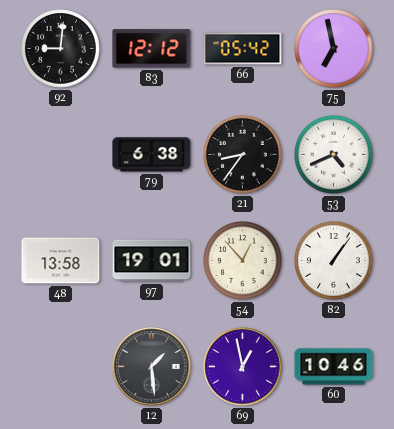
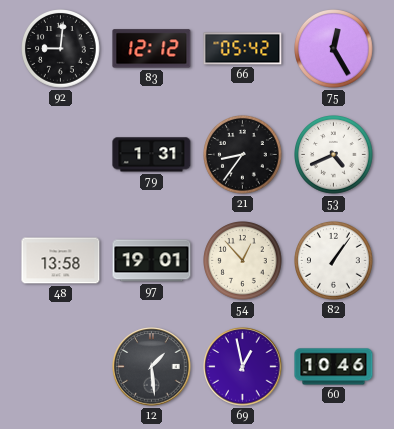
75: 6:58 -> 12:25 (334, 49)
79: 6:38 -> 1:31 (152, 155)
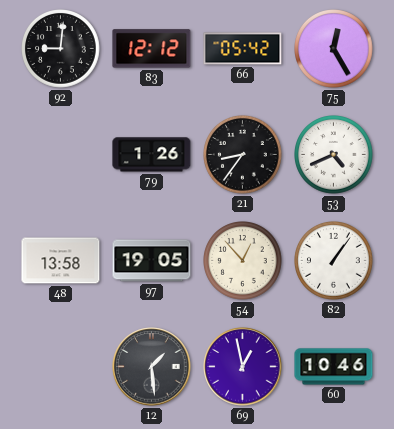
79: 1:31 -> 1:26 (152, 155)
97: 19:01 -> 19:05 (152, 261)
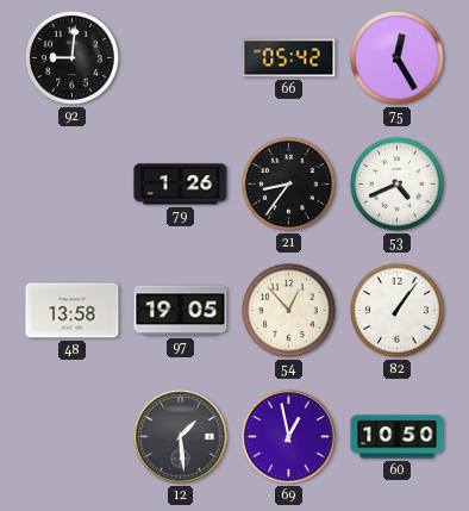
83: 12:12 -> none (152, 49)
60: 10:46 -> 10:50 (398, 437)
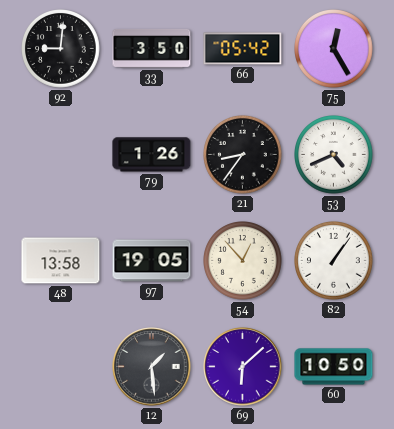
33: none -> 3:50 (152, 48)
69: 12:58 -> 6:08 (243, 367)
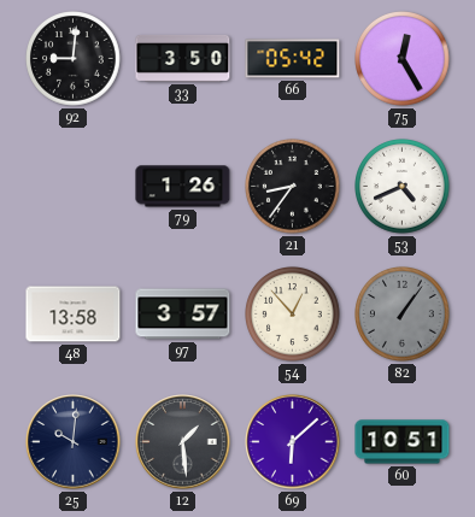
97: 19:05 -> 3:57 (183, 315)
82 dial: white -> grey (403, 315)
25: none -> 10:01 (74, 442)
60: 10:50 -> 10:51 (403, 442)
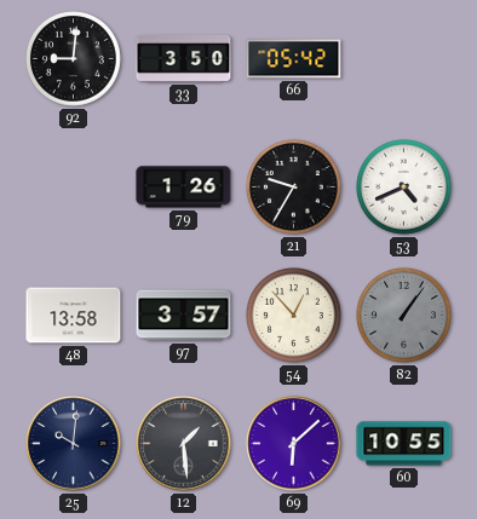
75: 12:25 -> none (403, 59)
21: 8:36 -> 9:35 (294, 188)
60: 10:51 -> 10:55 (404, 444)
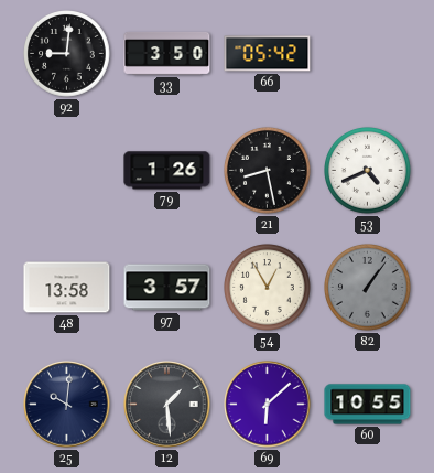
21: 9:35 -> 8:28 (268, 171)
54: 12:53 -> 12:55 (268, 288)
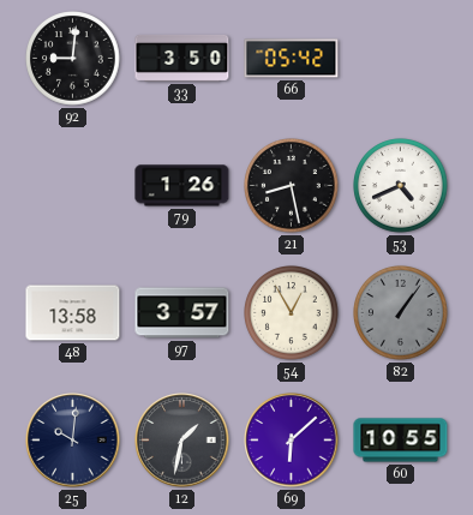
12: 1:29 -> 1:32 (182, 441)
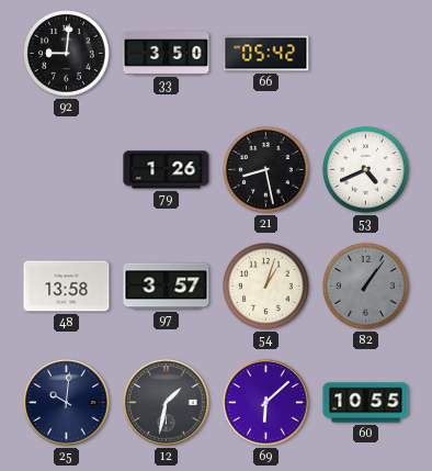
54: 12:55 -> 1:03 (266, 287)
